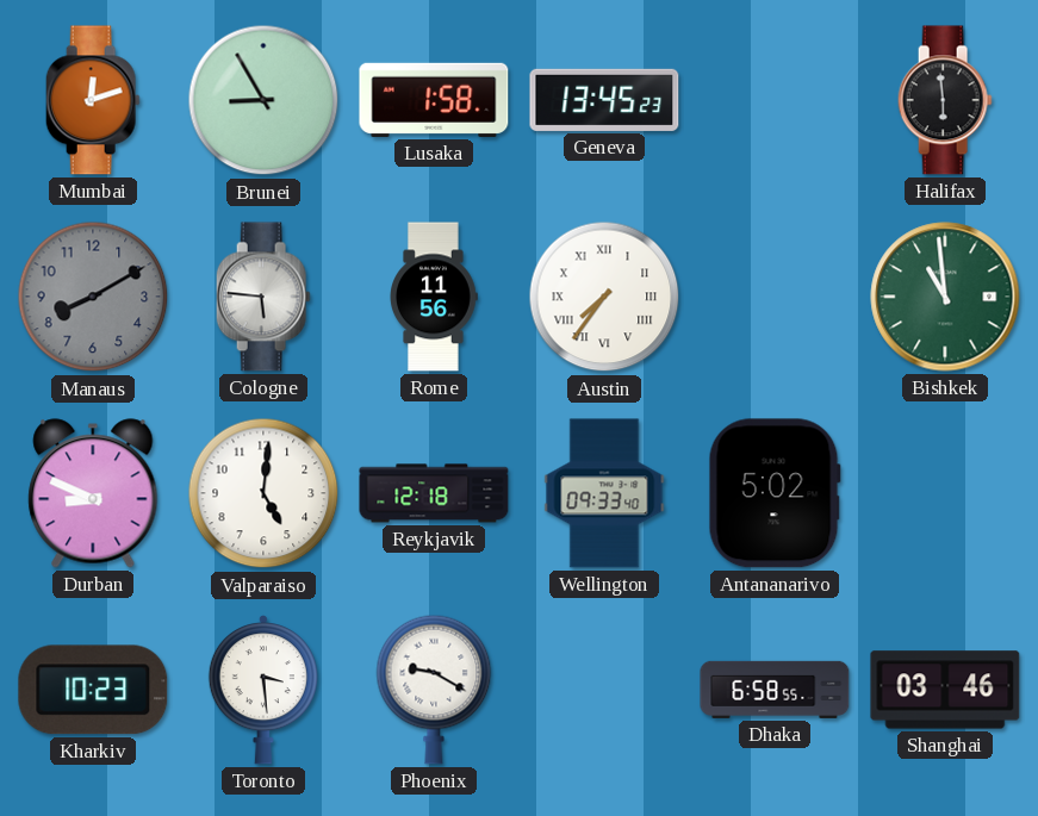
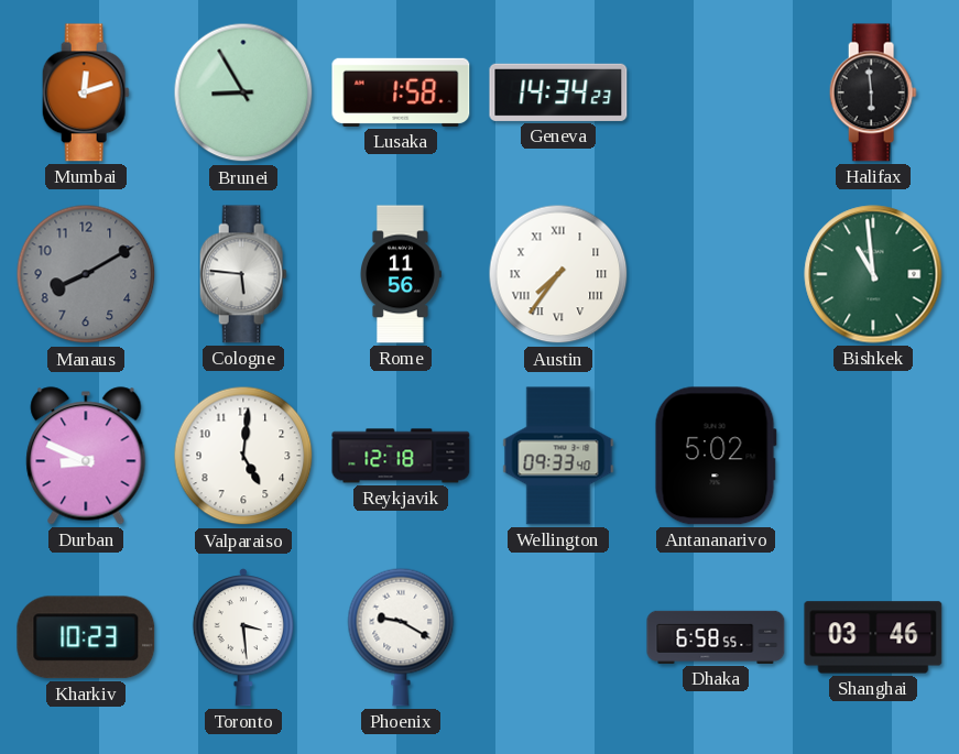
Geneva: 13:45 -> 14:34 (558, 92)
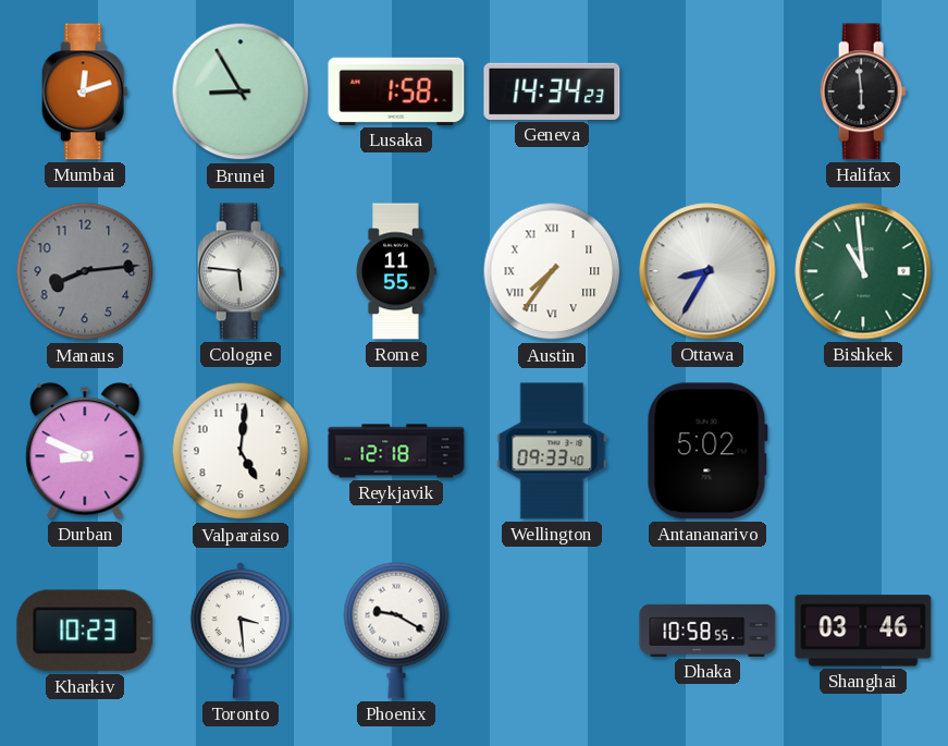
Manaus: 8:10 -> 8:14 (85, 271)
Rome: 11:56 -> 11:55 (396, 271)
Ottawa: none -> 8:35 (707, 271)
Dhaka: 6:58 -> 10:58 (707, 631)
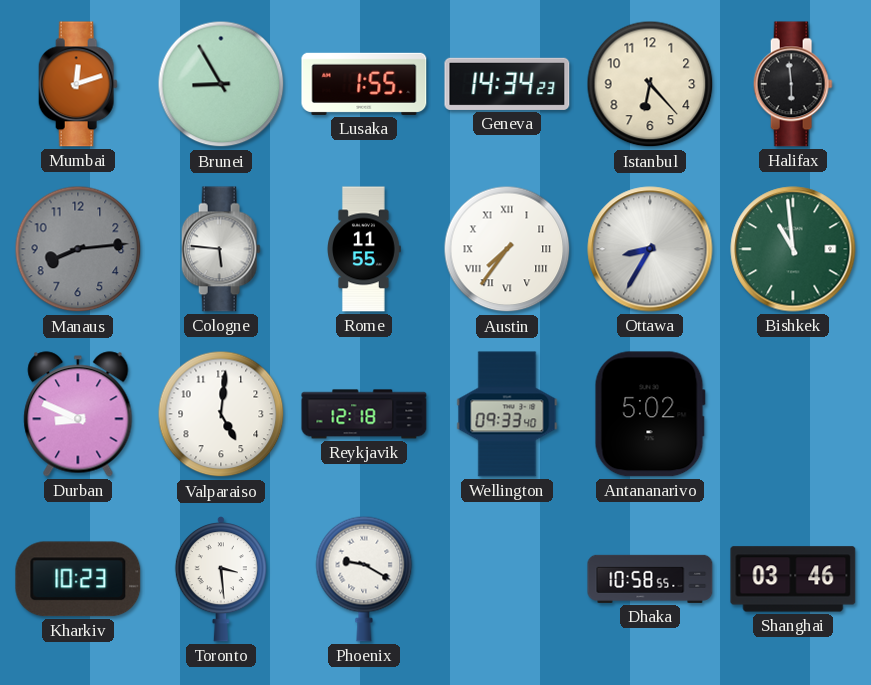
Lusaka: 1:58 -> 1:55 (364, 84)
Istanbul: none -> 6:23 (650, 84)
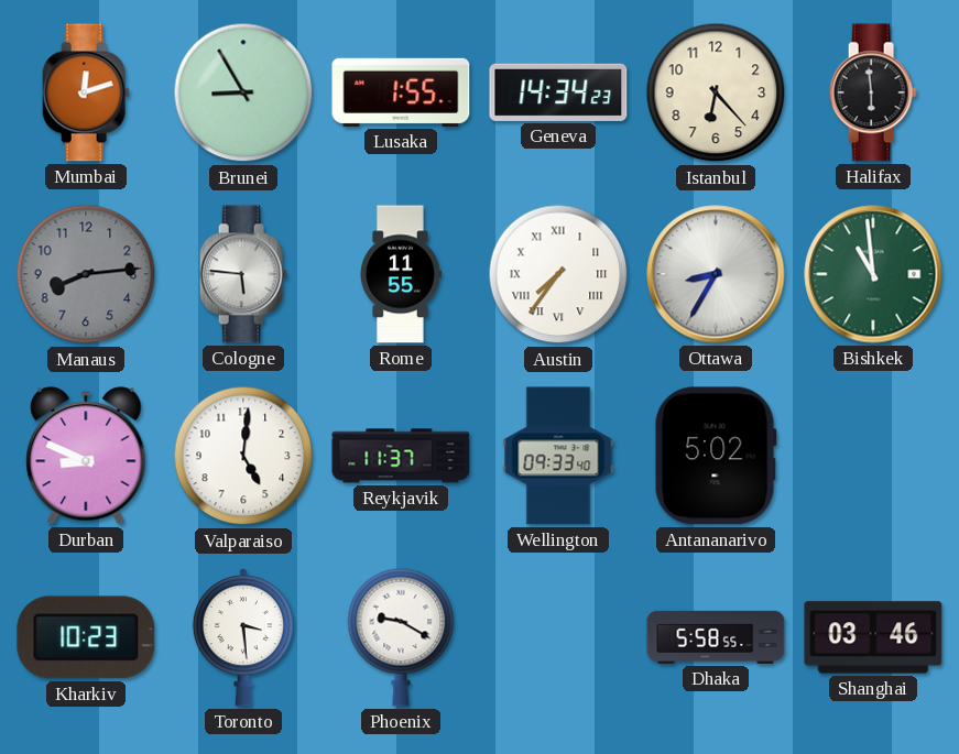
Reykjavik: 12:18 -> 11:37 (401, 456)
Dhaka: 10:58 -> 5:58 (716, 637)
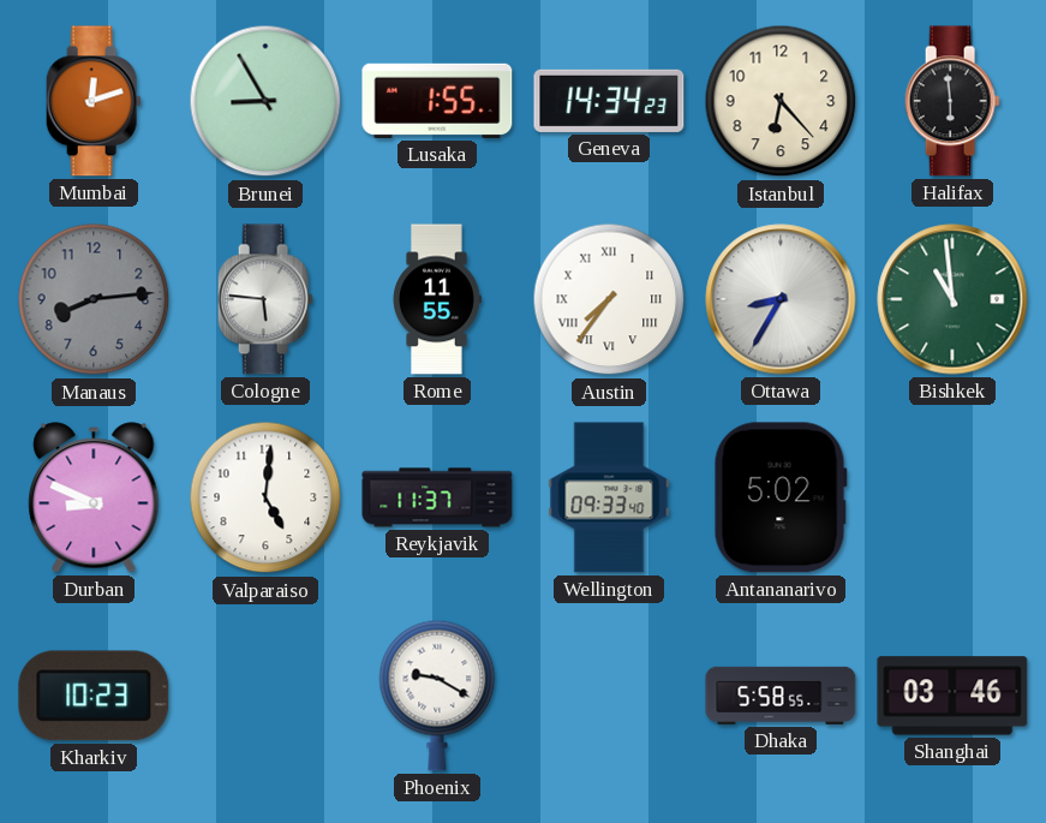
Toronto: 3:29 -> none (243, 638)
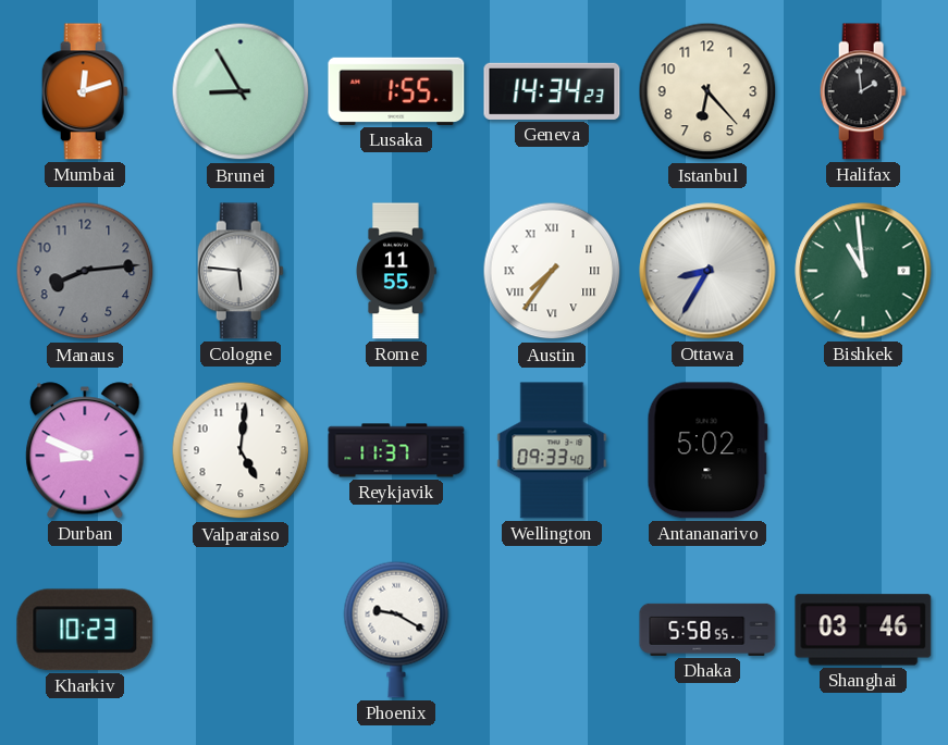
Halifax: 5:59 -> 1:59 (863, 91)
